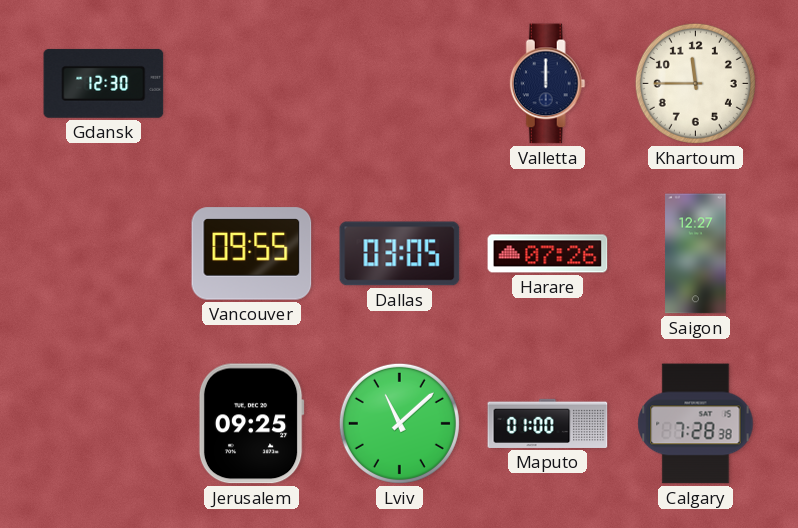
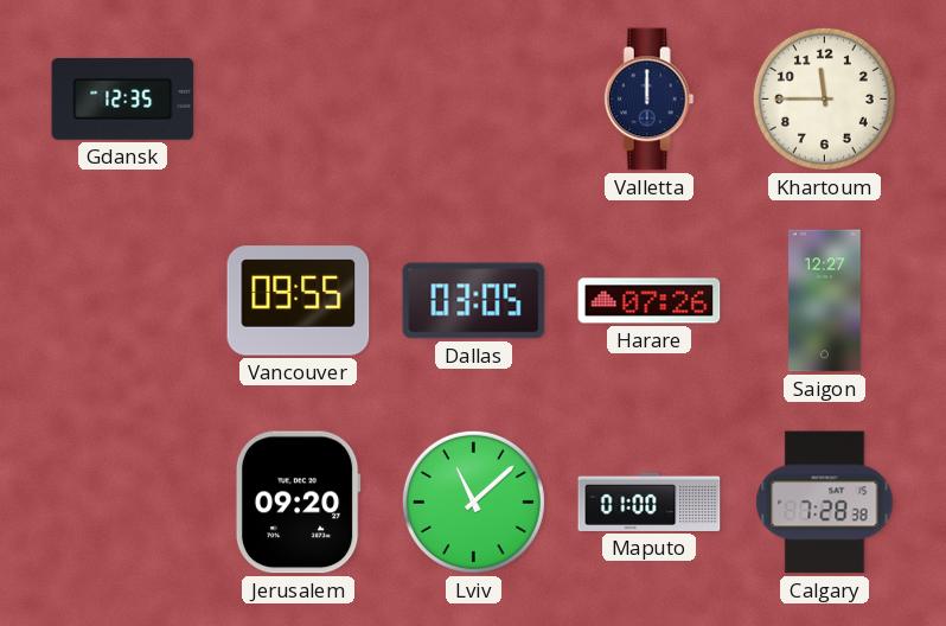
Gdansk: 12:30 -> 12:35 (123, 98)
Jerusalem: 09:25 -> 09:20 (298, 503)
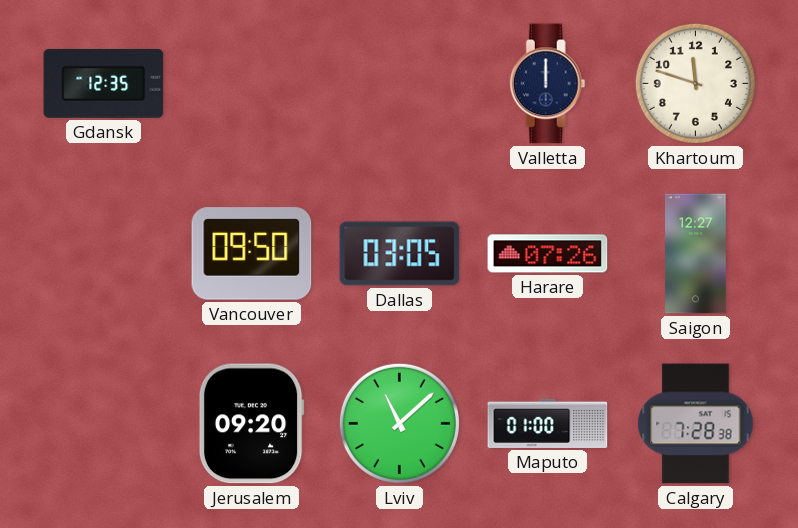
Khartoum: 11:45 -> 11:48 (695, 83)
Vancouver: 09:55 -> 09:50 (252, 254)
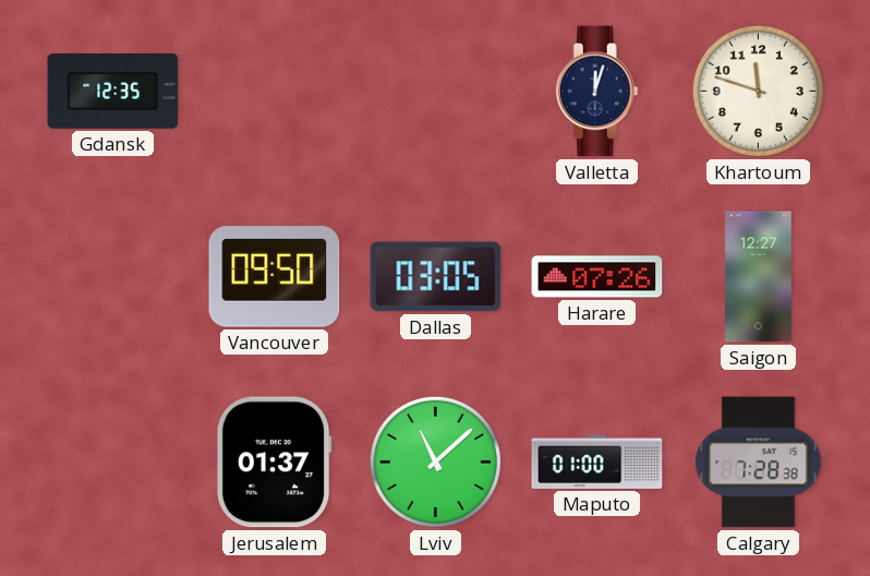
Valletta: 12:00 -> 12:03 (596, 92)
Jerusalem: 09:20 -> 01:37 (274, 463)
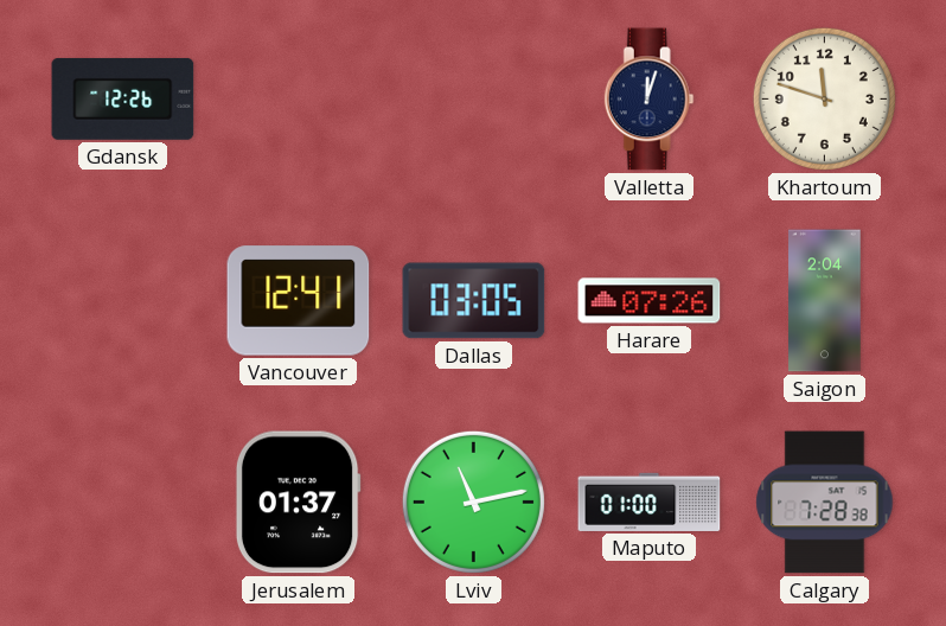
Gdansk: 12:35 -> 12:26 (123, 98)
Vancouver: 09:50 -> 12:41 (299, 301)
Saigon: 12:27 -> 2:04 (825, 301)
Lviv: 11:08 -> 11:13 (473, 502)
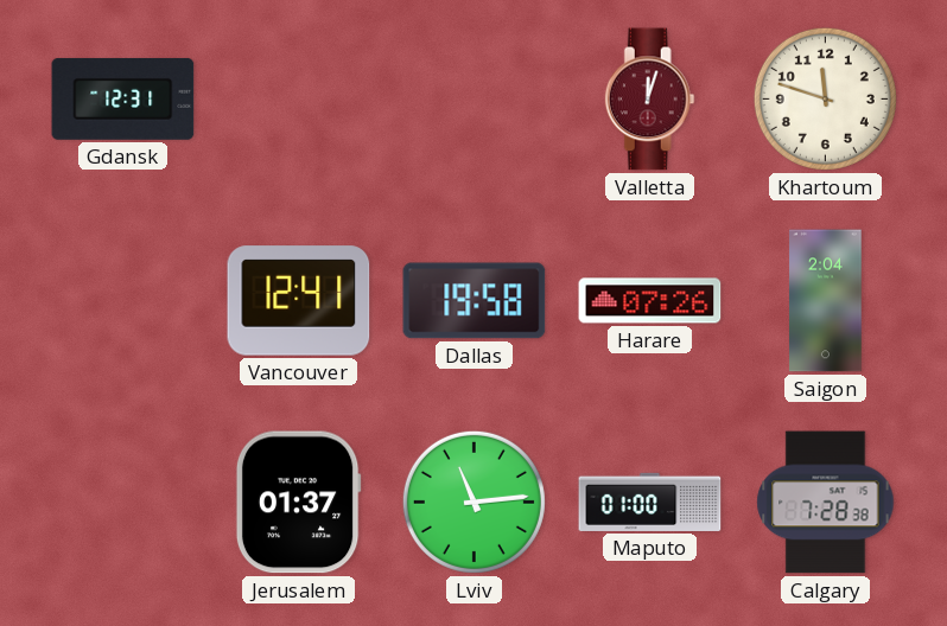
Gdansk: 12:26 -> 12:31 (123, 98)
Valletta dial: navy -> burgundy (649, 100)
Dallas: 03:05 -> 19:58 (475, 301)
Lviv: 11:13 -> 11:14 (474, 502)
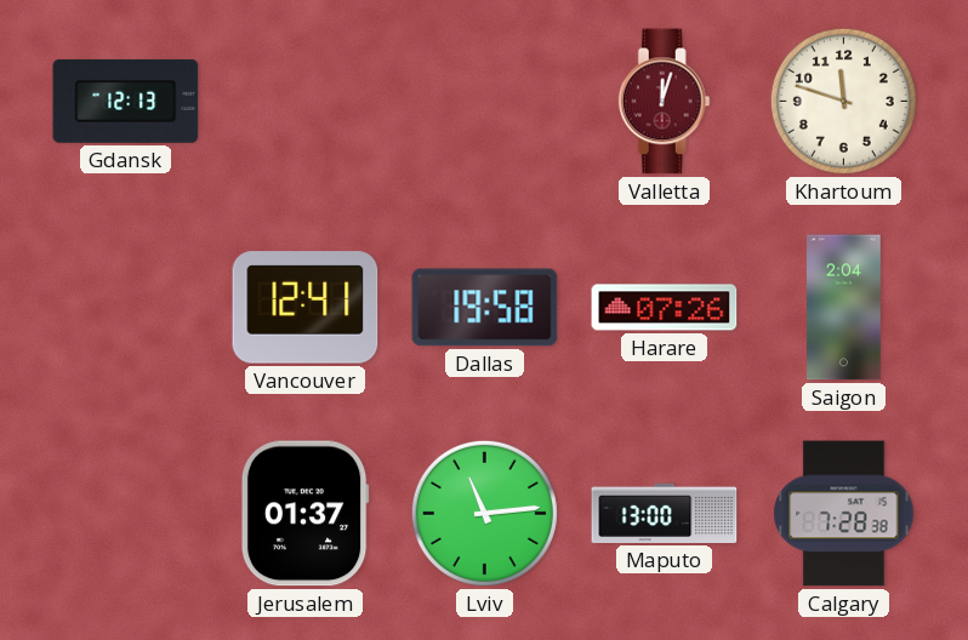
Gdansk: 12:31 -> 12:13 (126, 101)
Maputo: 01:00 -> 13:00 (665, 513)
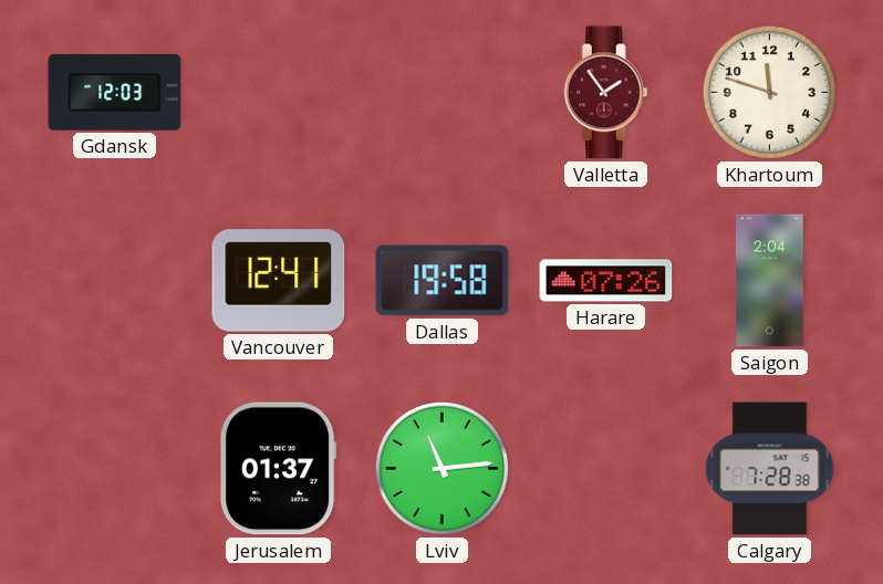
Gdansk: 12:13 -> 12:03 (115, 92)
Valletta: 12:03 -> 1:54 (605, 93)
Maputo: 13:00 -> none (665, 513)
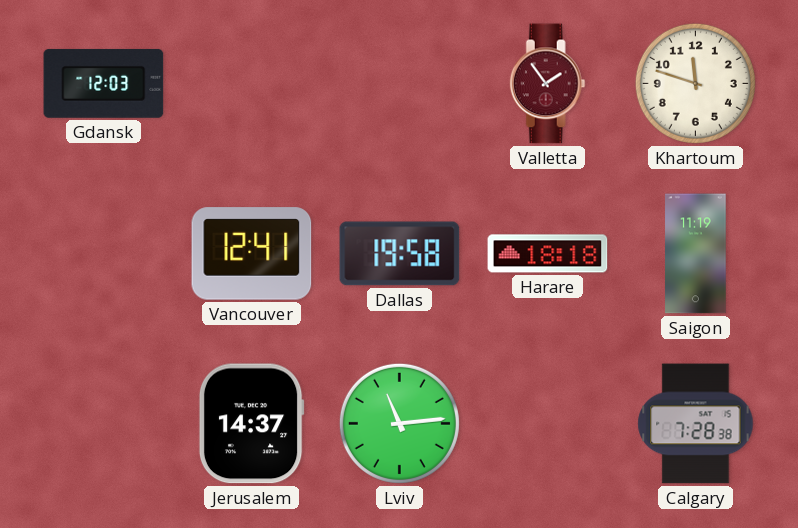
Harare: 07:26 -> 18:18 (548, 254)
Saigon: 2:04 -> 11:19 (696, 254)
Jerusalem: 01:37 -> 14:37 (251, 424)
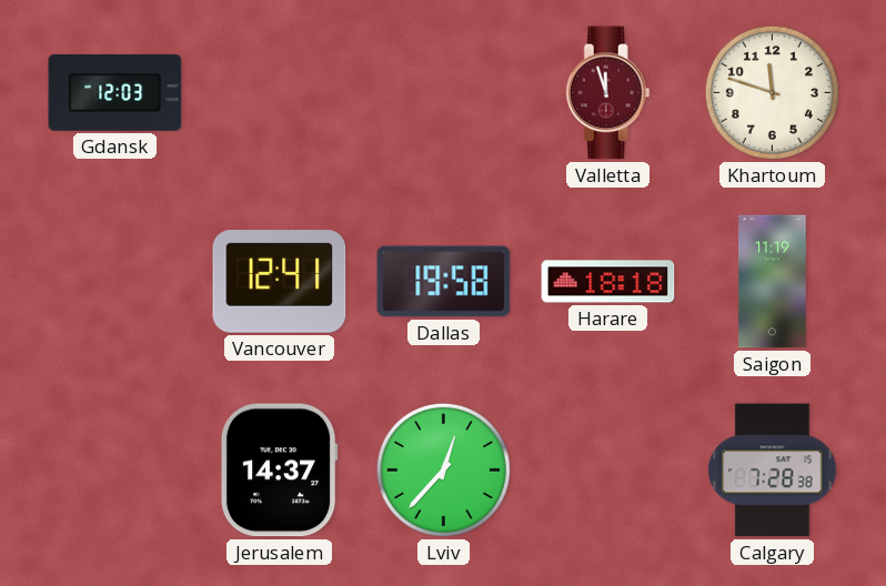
Valletta: 1:54 -> 11:57 (607, 93)
Lviv: 11:14 -> 12:37 (443, 469)
